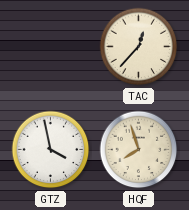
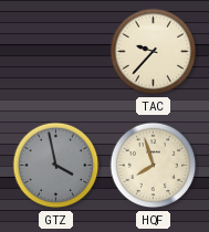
TAC: 12:37 -> 9:37 (154, 52)
GTZ dial: white -> grey (56, 166)
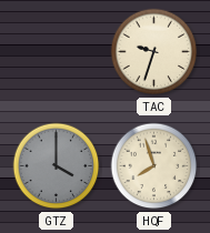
TAC: 9:37 -> 9:33 (154, 52)
GTZ: 3:58 -> 4:00 (57, 166)
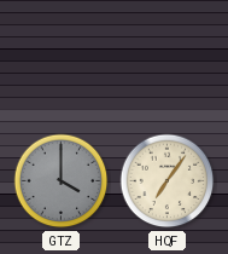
TAC: 9:33 -> none (154, 52)
HQF: 7:57 -> 7:06 (168, 181)
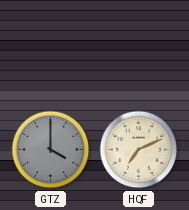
HQF: 7:06 -> 7:11 (139, 150)
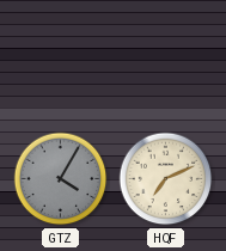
GTZ: 4:00 -> 4:05 (61, 179)
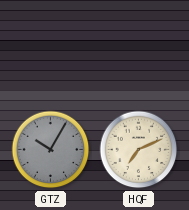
GTZ: 4:05 -> 10:05 (51, 150)
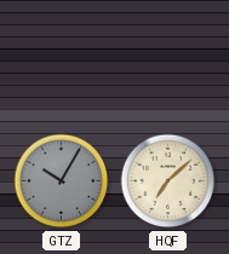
HQF: 7:11 -> 7:08 (168, 181)
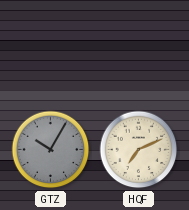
HQF: 7:08 -> 7:11 (139, 150)
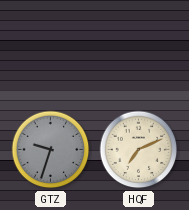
GTZ: 10:05 -> 9:33 (51, 150)
